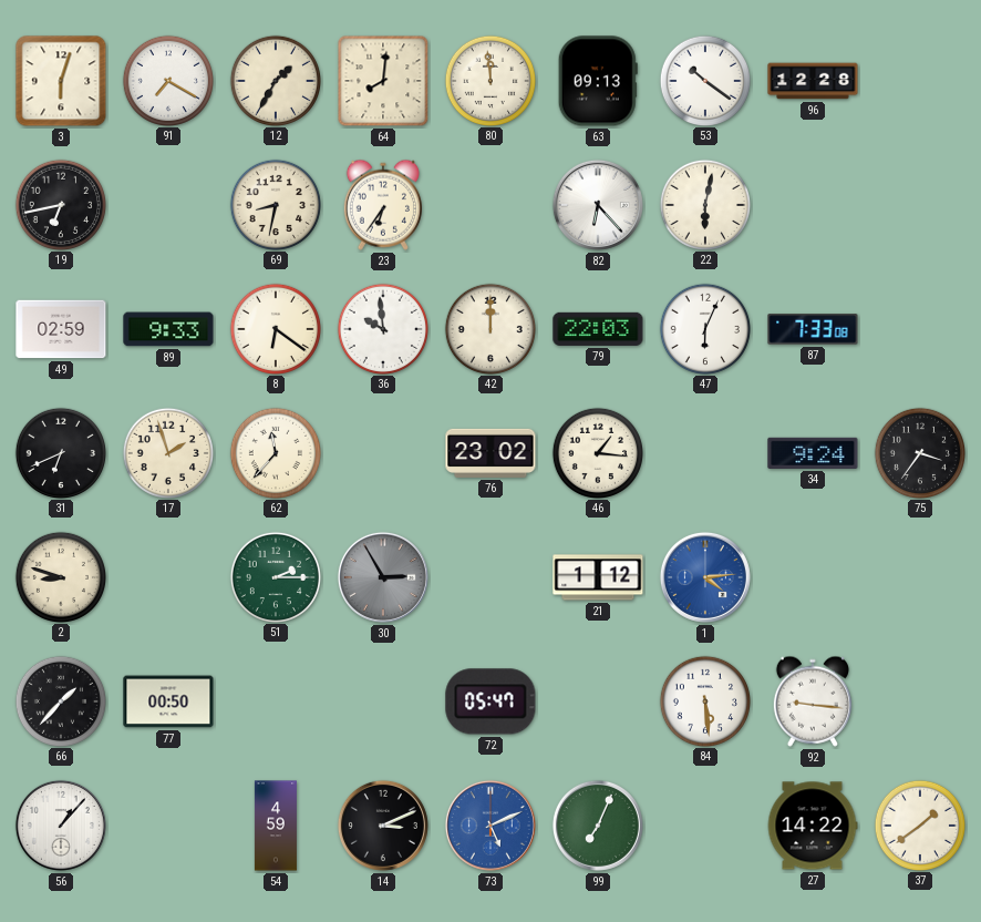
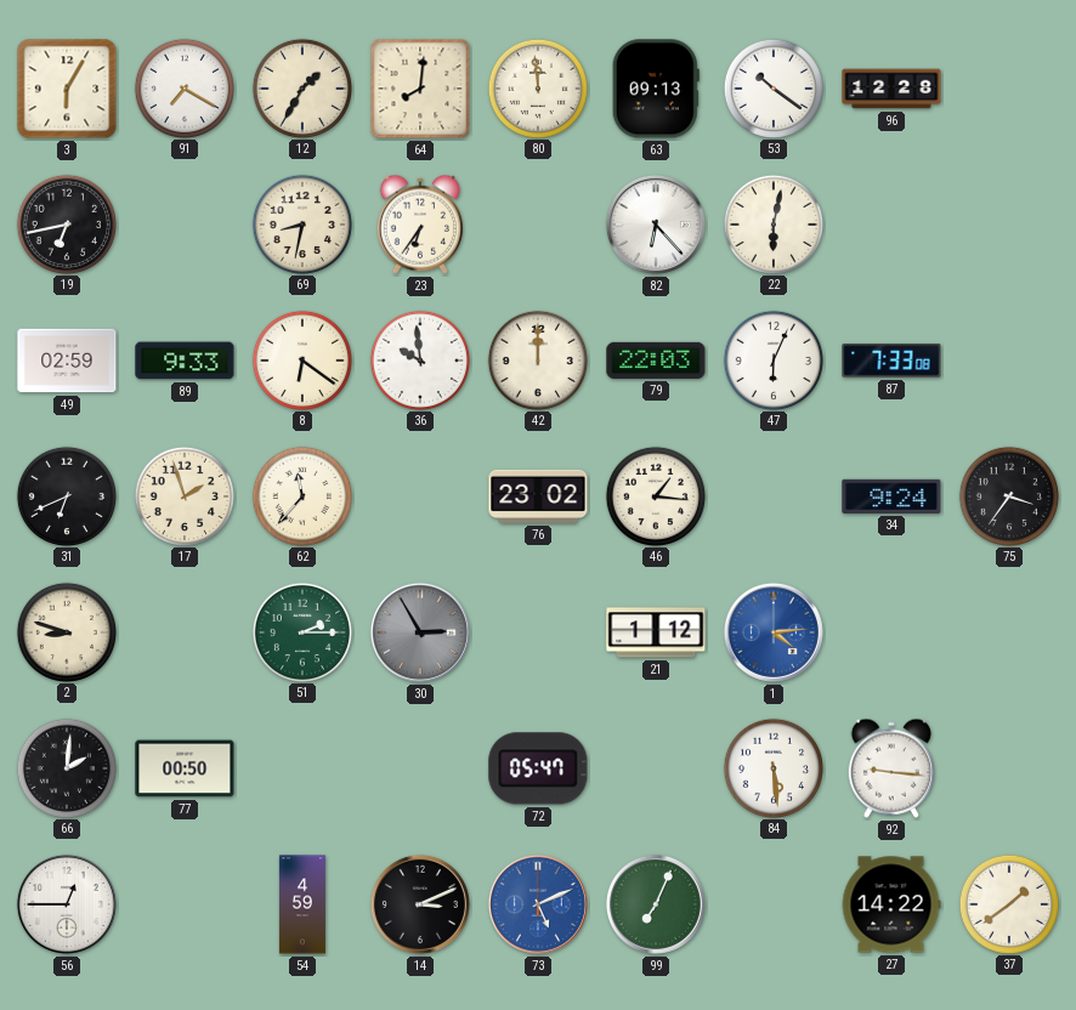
3: 6:03 -> 6:05 (67, 89)
66: 1:37 -> 2:01 (66, 767)
56: 1:07 -> 12:45 (67, 904)
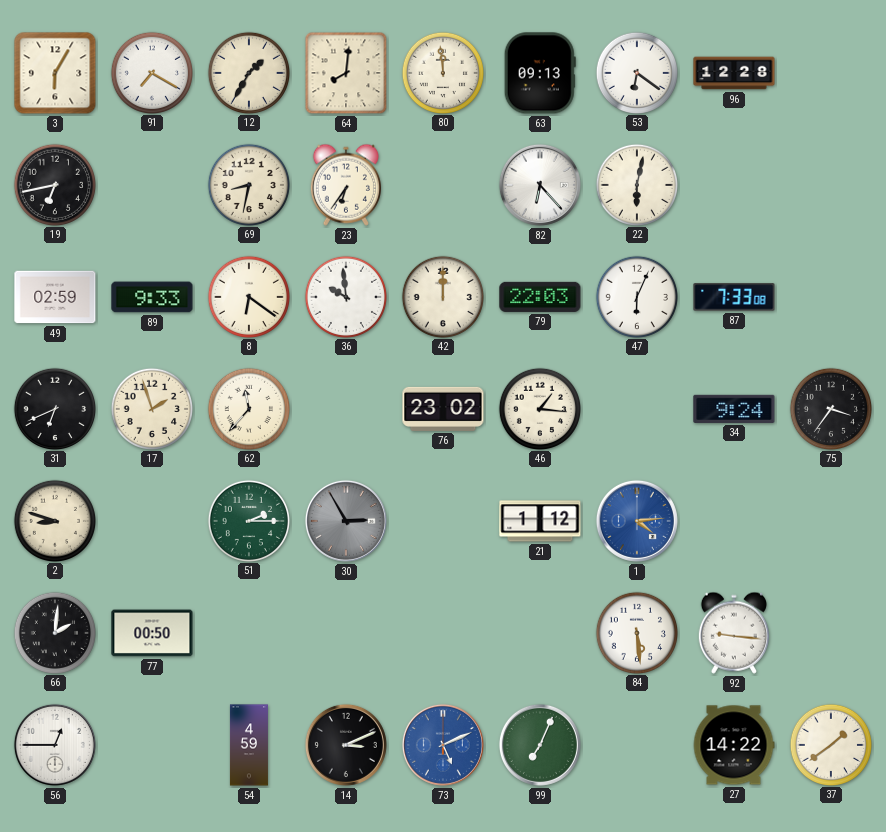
53: 10:21 -> 6:21 (636, 72)
72: 05:47 -> none (538, 768)
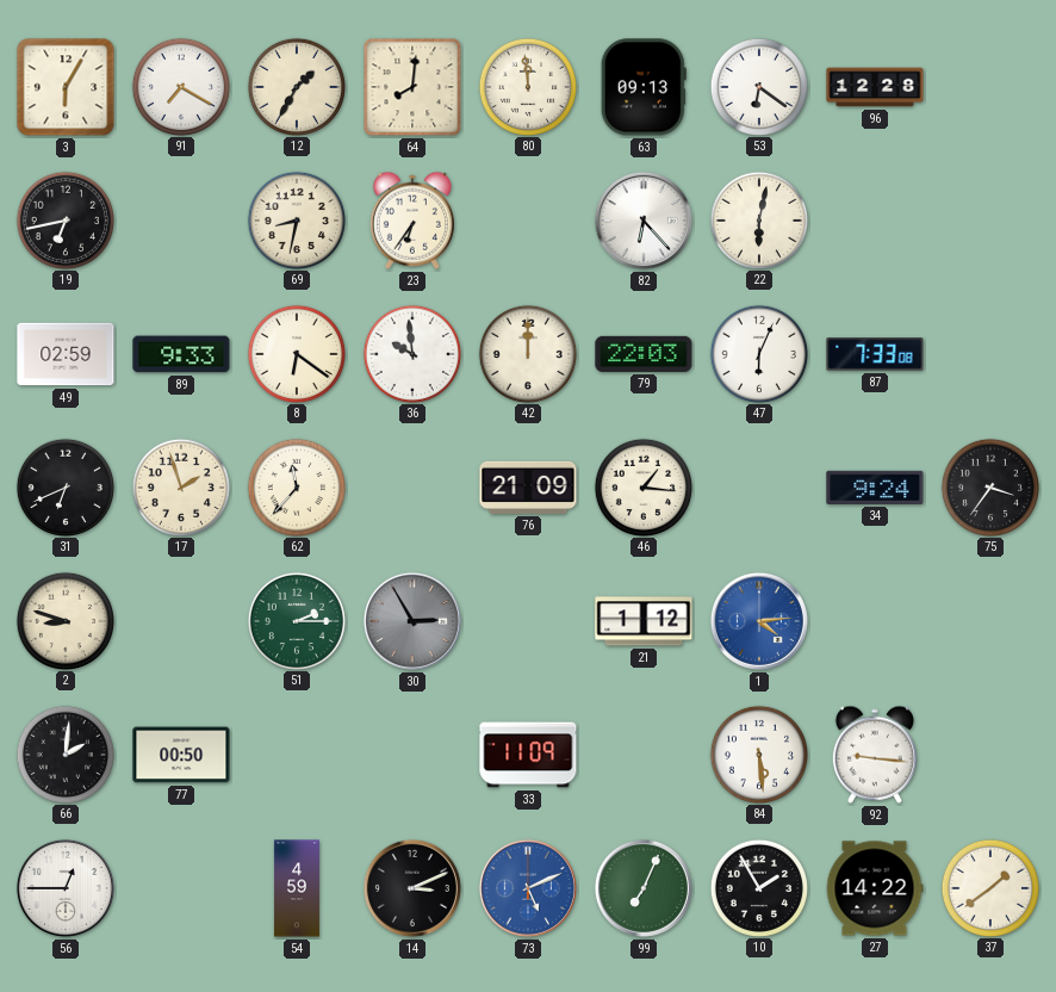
76: 23:02 -> 21:09 (528, 488)
33: none -> 11:09 (528, 755)
10: none -> 1:55 (758, 887)
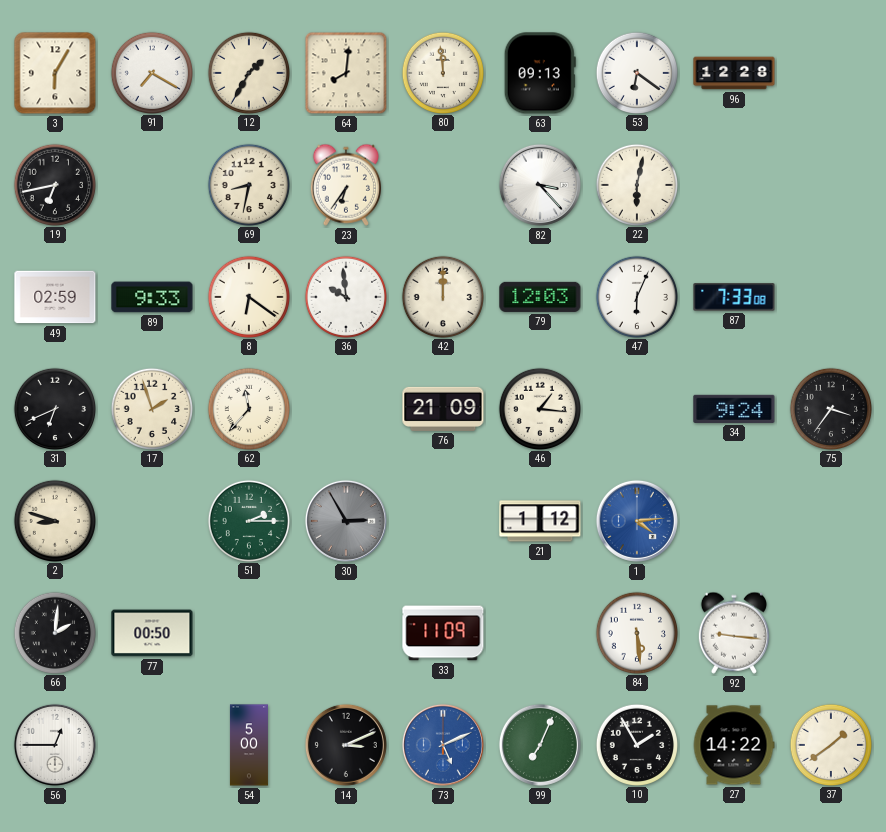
82: 6:23 -> 3:23 (540, 185)
79: 22:03 -> 12:03 (540, 297)
54: 4:59 -> 5:00 (249, 745)
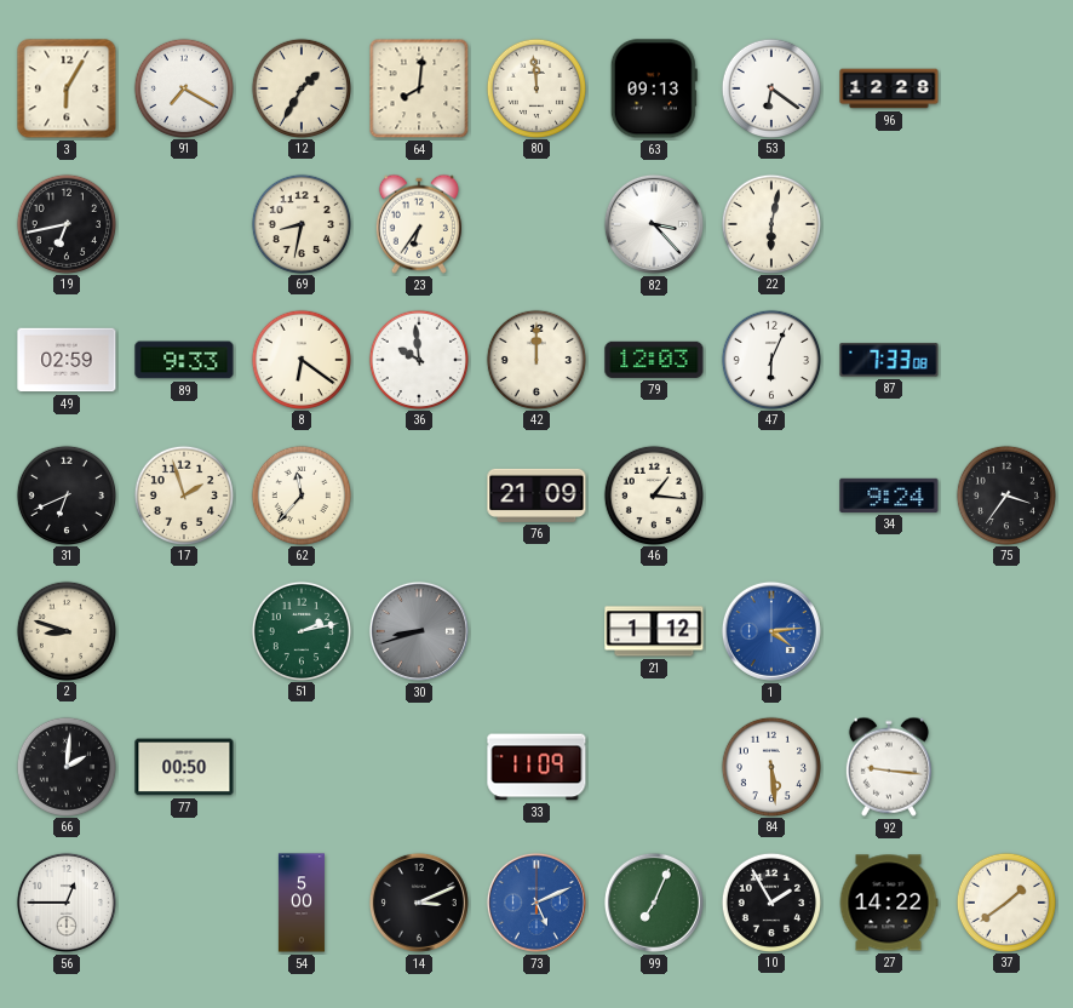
51: 2:15 -> 2:13 (300, 630)
30: 2:55 -> 8:42 (419, 631)
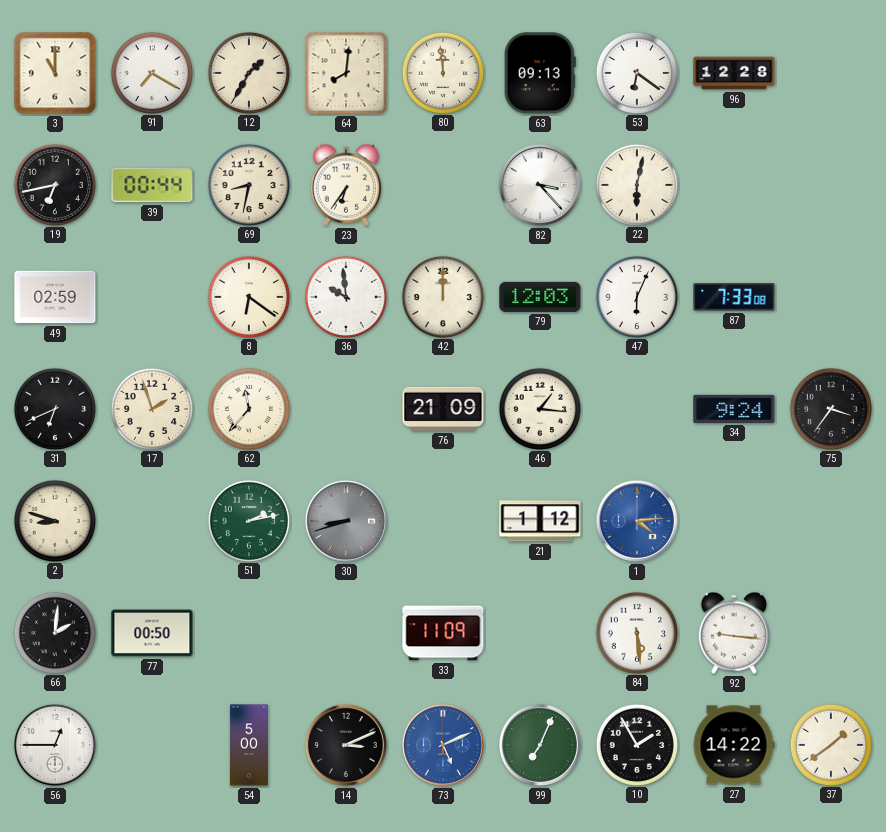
3: 6:05 -> 11:00 (55, 73)
39: none -> 00:44 (152, 185)
89: 9:33 -> none (184, 360)
